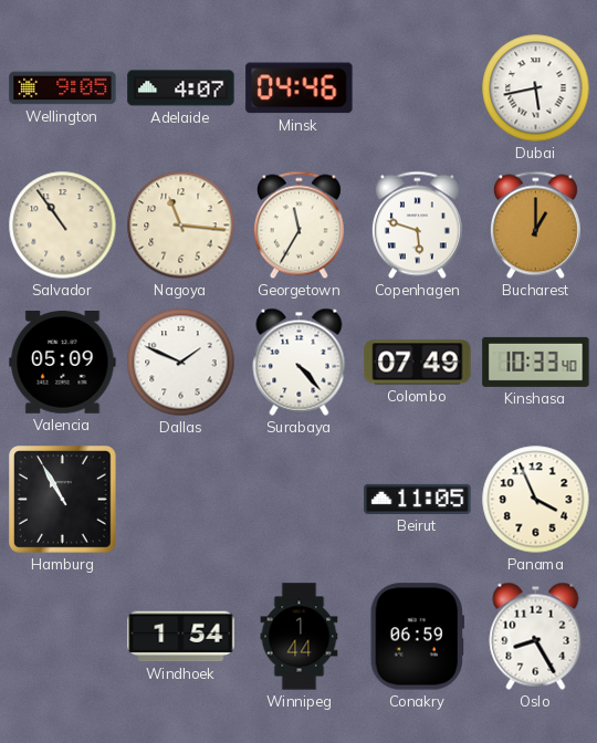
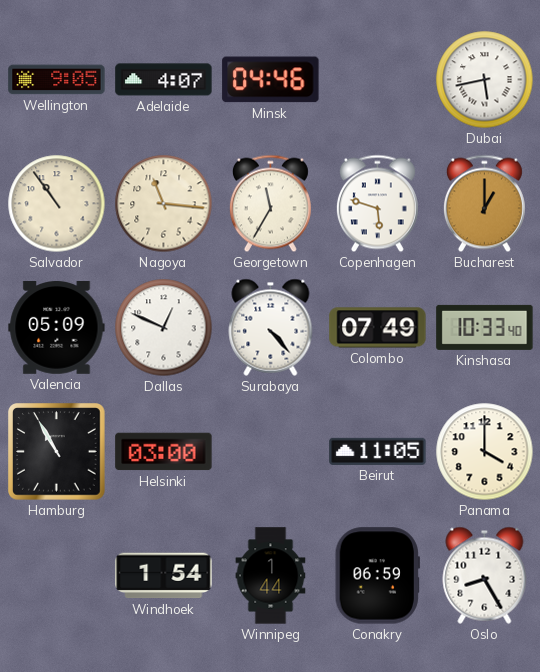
Dallas: 1:49 -> 12:49 (164, 328)
Helsinki: none -> 03:00 (164, 452)
Panama: 3:56 -> 4:00 (485, 452)
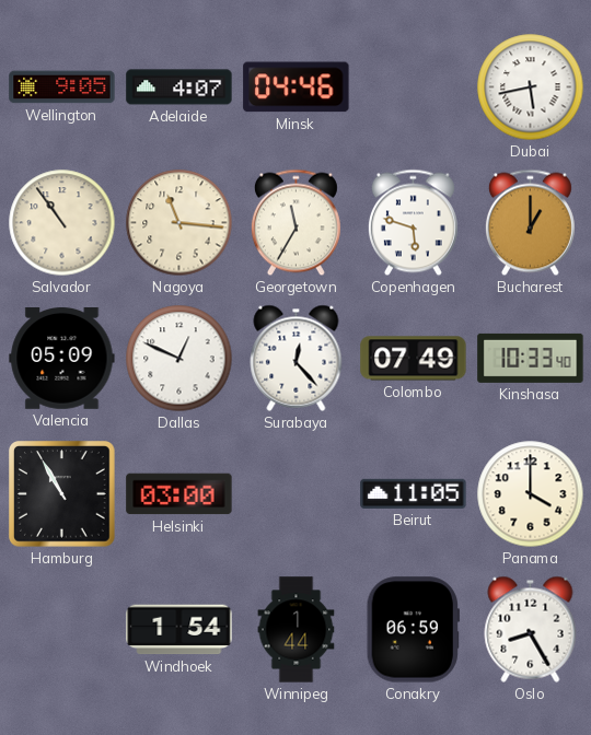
Surabaya: 4:23 -> 12:23 (297, 358)
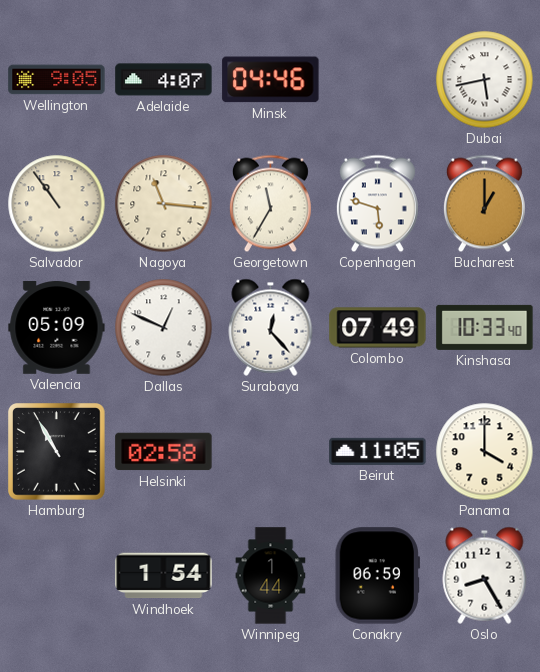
Helsinki: 03:00 -> 02:58 (164, 452)
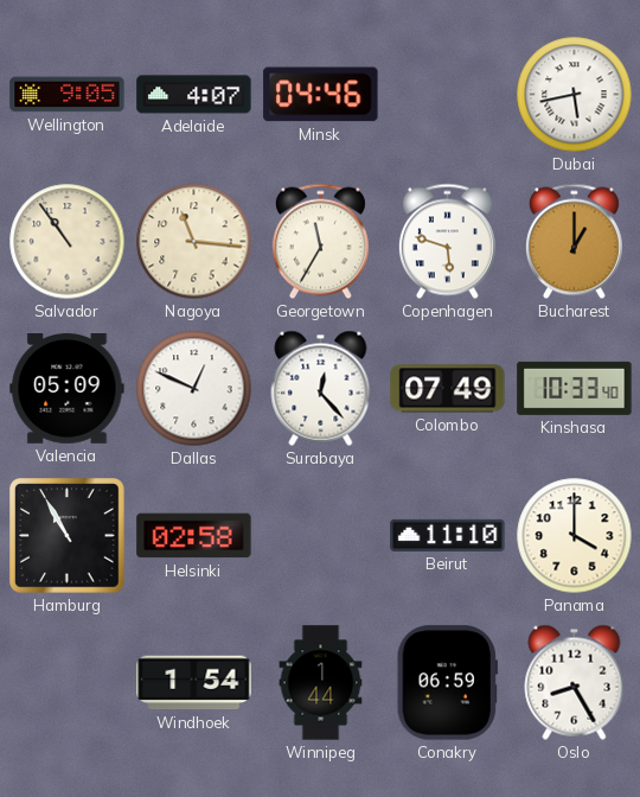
Beirut: 11:05 -> 11:10 (448, 535)
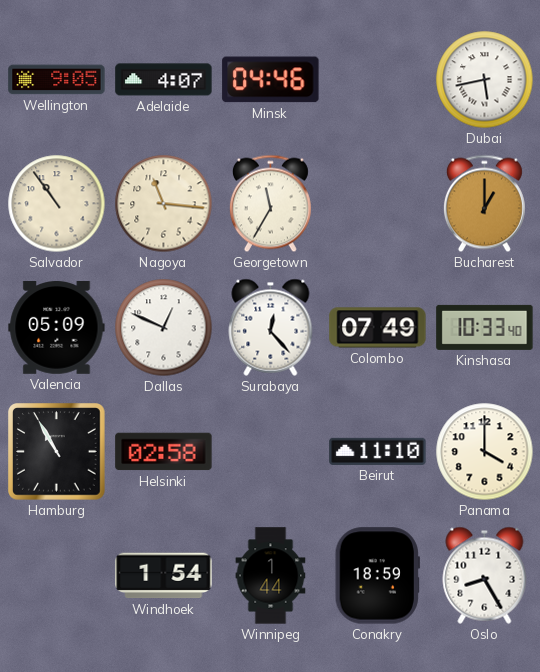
Copenhagen: 5:48 -> none (447, 242)
Conakry: 06:59 -> 18:59 (377, 576)
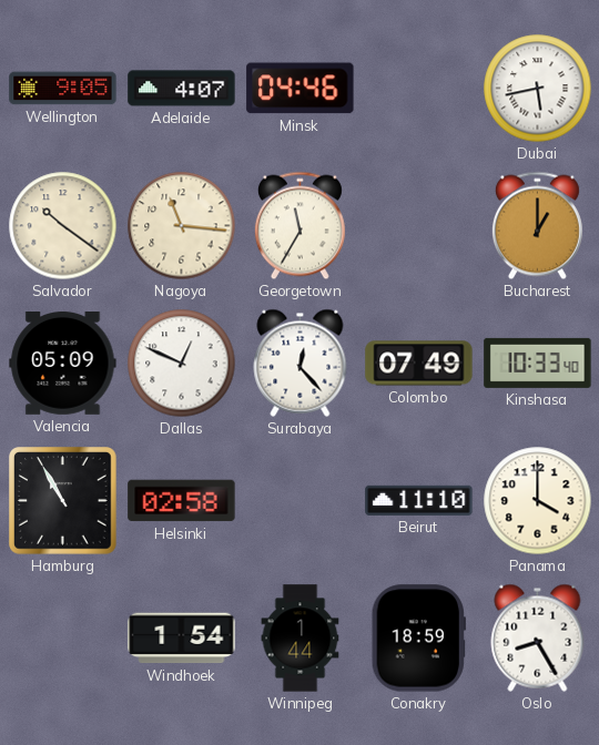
Salvador: 10:54 -> 10:21 (63, 226)
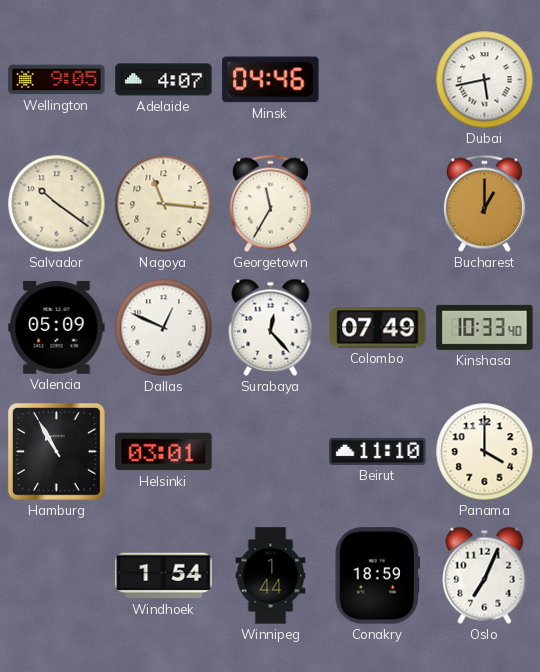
Helsinki: 02:58 -> 03:01 (164, 452)
Oslo: 8:25 -> 7:04 (485, 575)
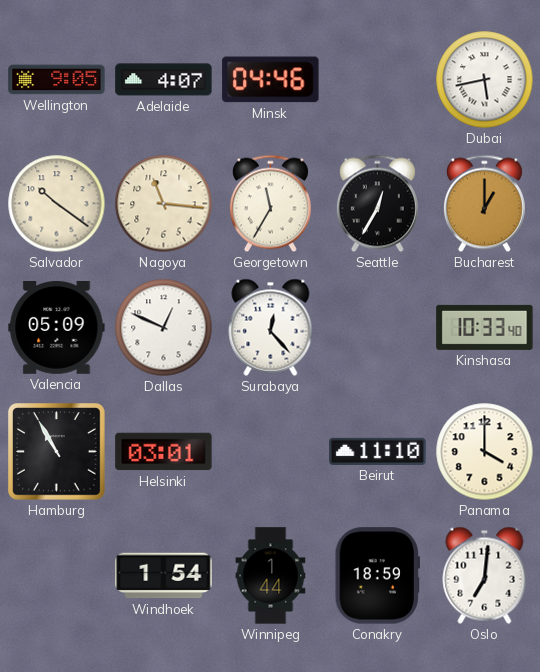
Seattle: none -> 12:35 (377, 204)
Colombo: 07:49 -> none (378, 328)
Oslo: 7:04 -> 7:01 (485, 575)
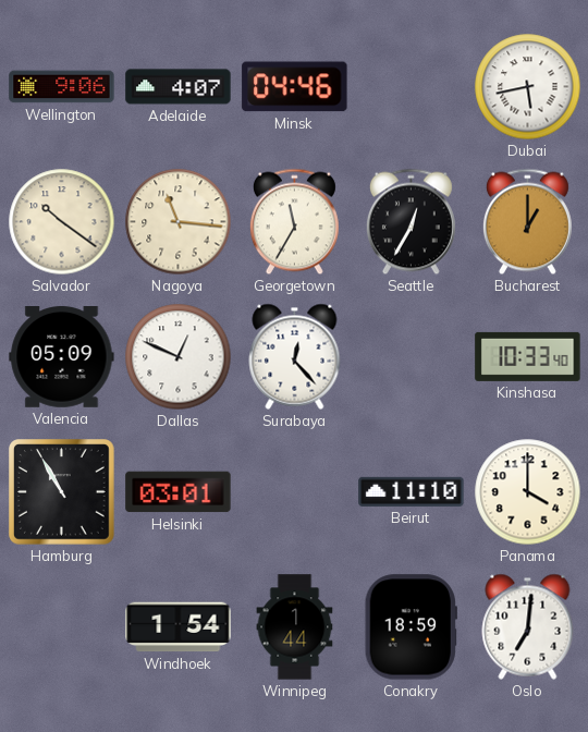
Wellington: 9:05 -> 9:06 (62, 87)
